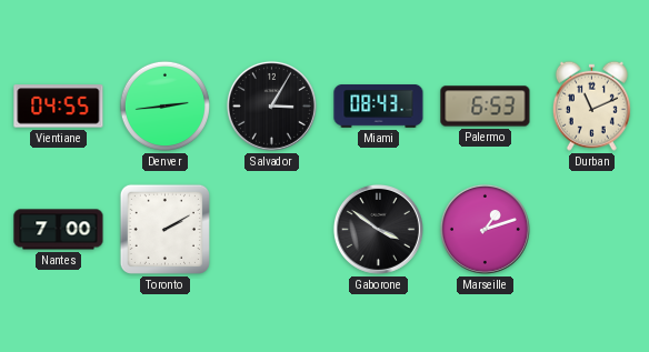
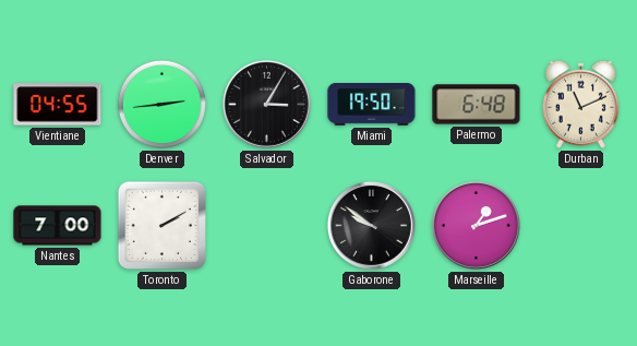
Miami: 08:43 -> 19:50 (372, 105)
Palermo: 6:53 -> 6:48 (477, 105)
Gaborone: 3:51 -> 9:51 (371, 225)
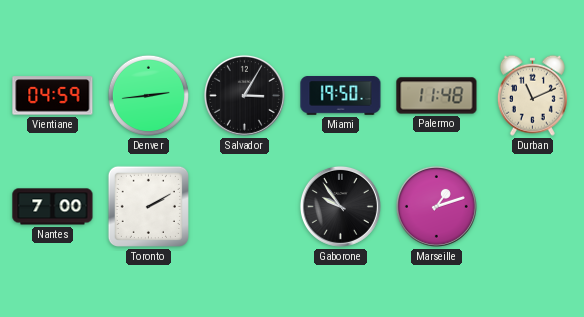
Vientiane: 04:55 -> 04:59 (53, 96)
Palermo: 6:48 -> 11:48 (437, 96)
Gaborone: 9:51 -> 9:54 (340, 206)
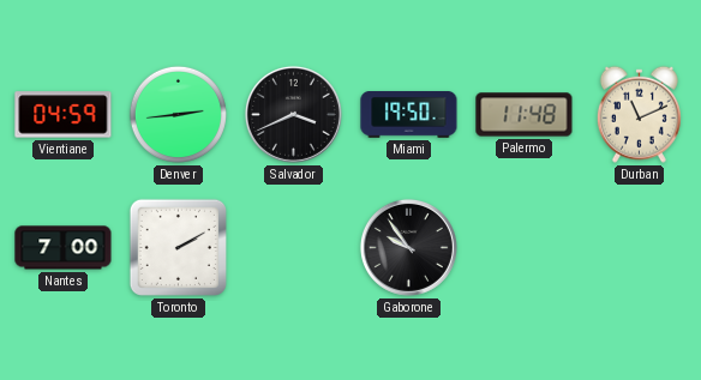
Salvador: 3:05 -> 3:41 (293, 114)
Marseille: 1:12 -> none (436, 206)
